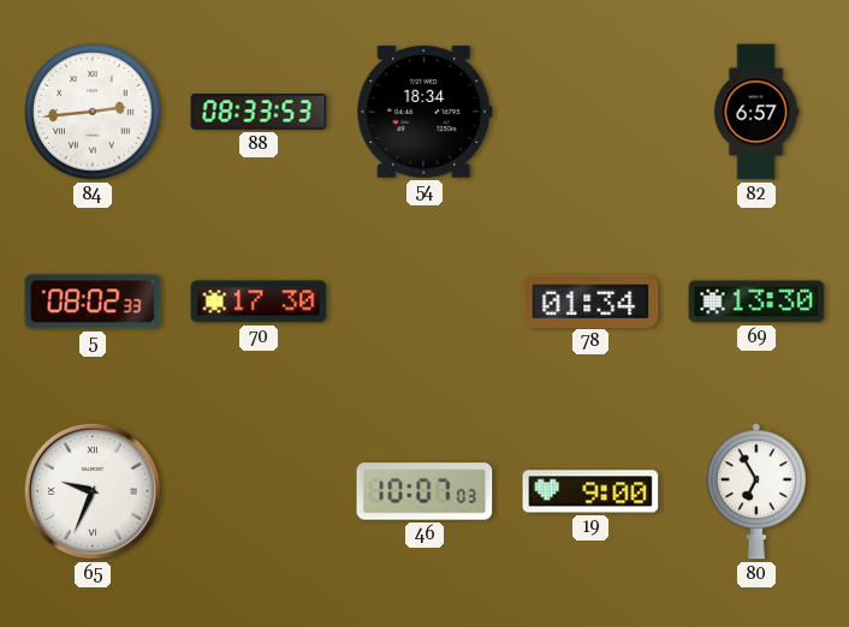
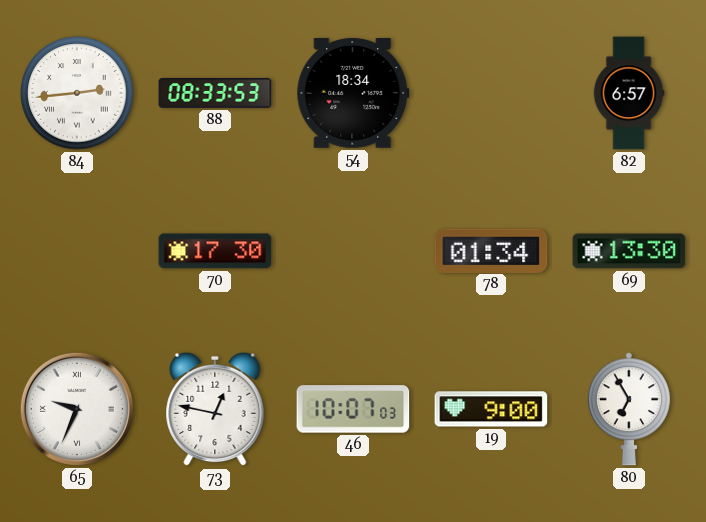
5: 08:02 -> none (93, 301)
73: none -> 12:47 (215, 409)
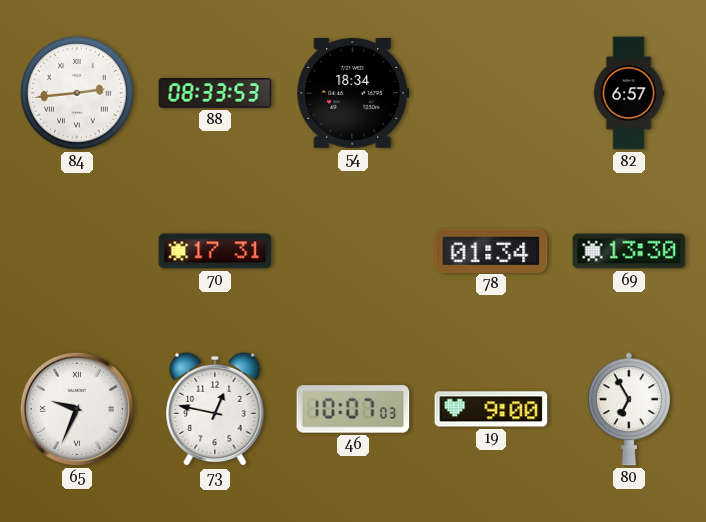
70: 17:30 -> 17:31 (215, 251)
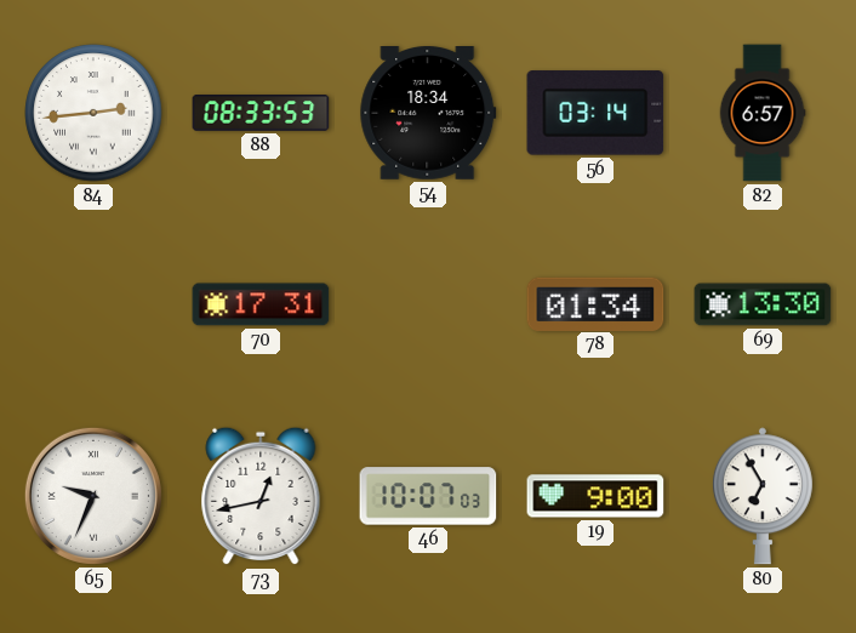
56: none -> 03:14 (595, 113)
73: 12:47 -> 12:43 (261, 496)
